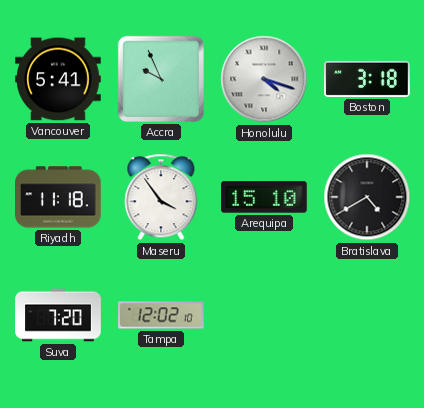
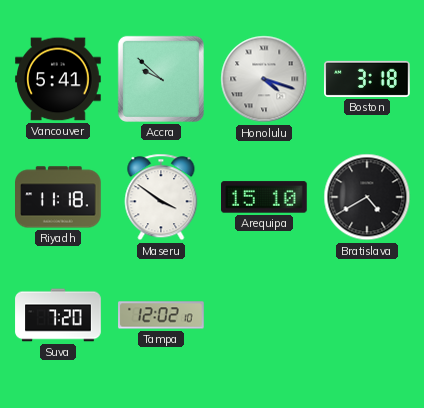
Accra: 9:56 -> 9:52 (161, 79)
Maseru: 3:54 -> 3:51 (161, 197)
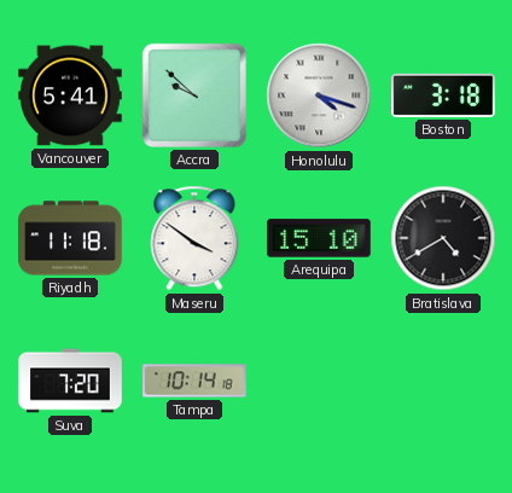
Tampa: 12:02 -> 10:14 (194, 381)
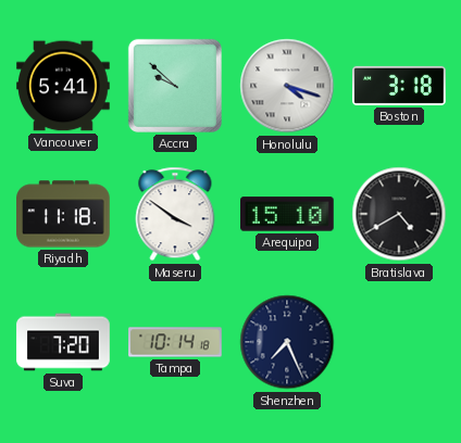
Shenzhen: none -> 7:26 (287, 342)
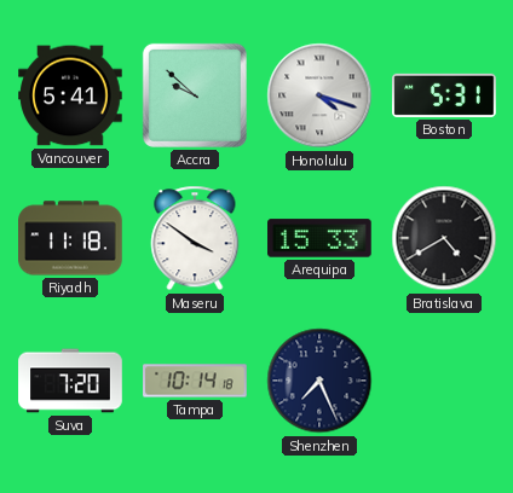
Boston: 3:18 -> 5:31 (444, 95)
Arequipa: 15:10 -> 15:33 (321, 238)
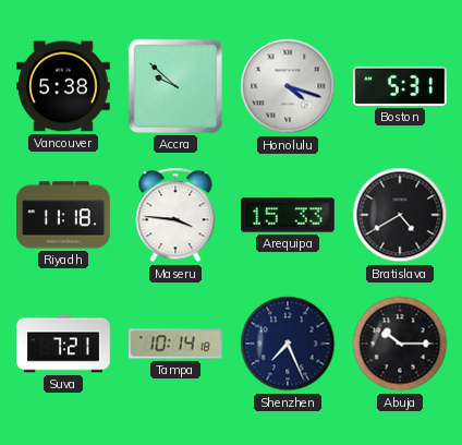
Vancouver: 5:41 -> 5:38 (63, 86)
Maseru: 3:51 -> 3:46 (175, 215)
Suva: 7:20 -> 7:21 (63, 344)
Abuja: none -> 10:15 (400, 344)
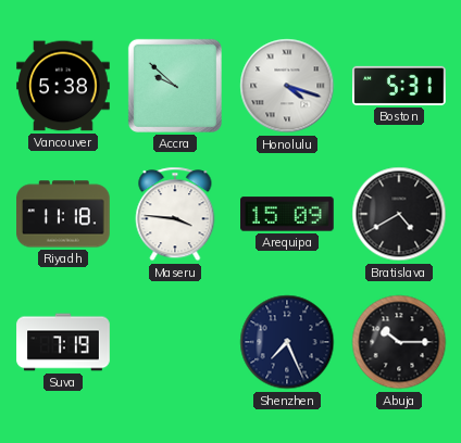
Arequipa: 15:33 -> 15:09 (288, 214)
Suva: 7:21 -> 7:19 (63, 342)
Tampa: 10:14 -> none (175, 344)
